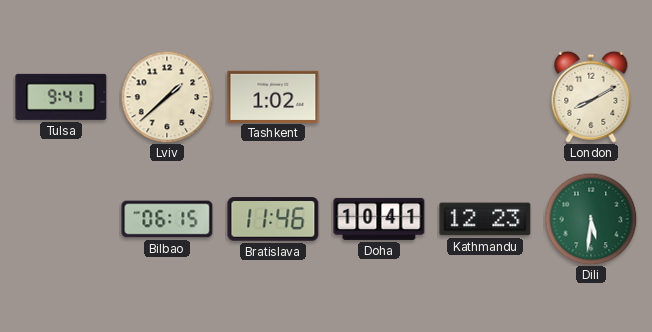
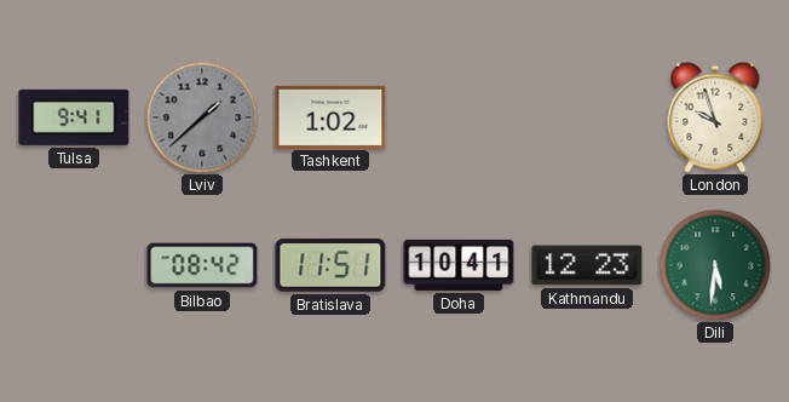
Lviv dial: cream -> grey (202, 117)
London: 8:10 -> 9:57 (715, 117)
Bilbao: 06:15 -> 08:42 (202, 265)
Bratislava: 11:46 -> 11:51 (330, 265)
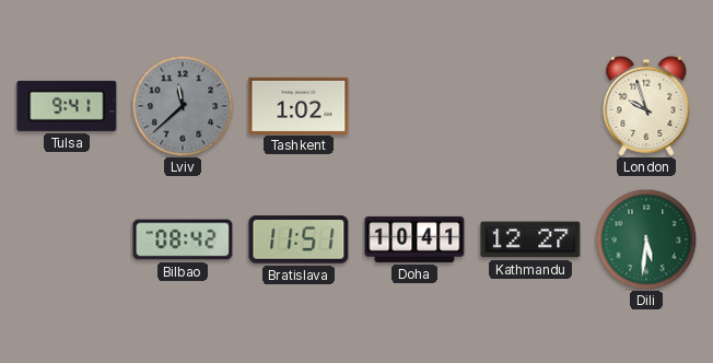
Lviv: 1:38 -> 11:38 (183, 106)
Kathmandu: 12:23 -> 12:27 (530, 239)
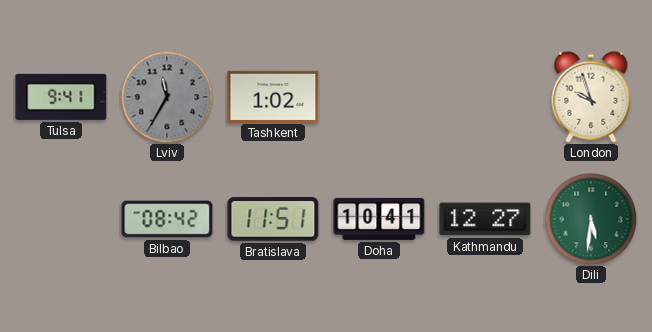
Lviv: 11:38 -> 11:35 (167, 97)
